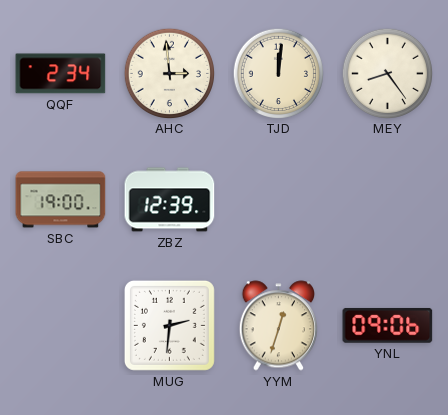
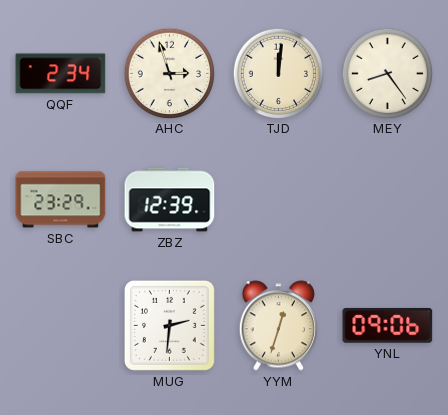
AHC: 2:59 -> 2:57 (169, 73)
SBC: 19:00 -> 23:29 (61, 200)
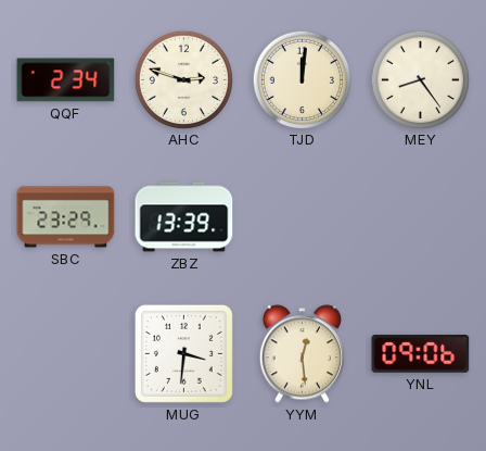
AHC: 2:57 -> 2:48 (183, 79)
ZBZ: 12:39 -> 13:39 (184, 217)
MUG: 2:31 -> 3:31 (183, 353)
YYM: 12:33 -> 12:29 (302, 354)
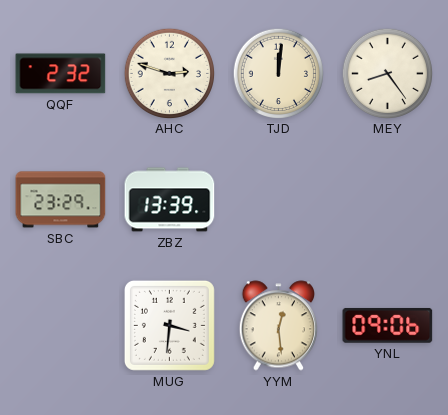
QQF: 2:34 -> 2:32 (61, 74)
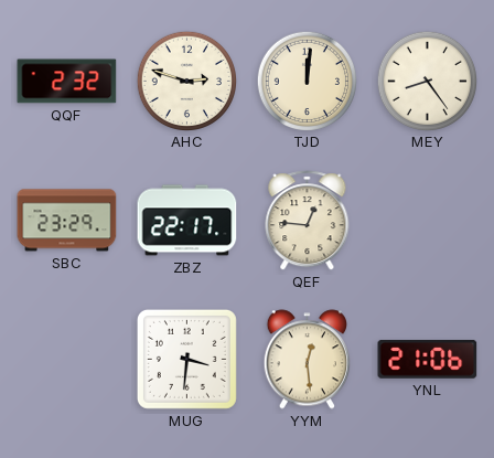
ZBZ: 13:39 -> 22:17 (187, 221)
QEF: none -> 12:46 (308, 221)
YNL: 09:06 -> 21:06 (428, 359)
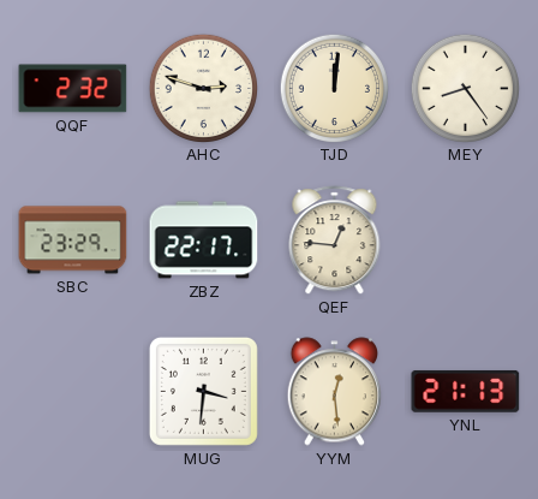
YNL: 21:06 -> 21:13 (466, 391)
